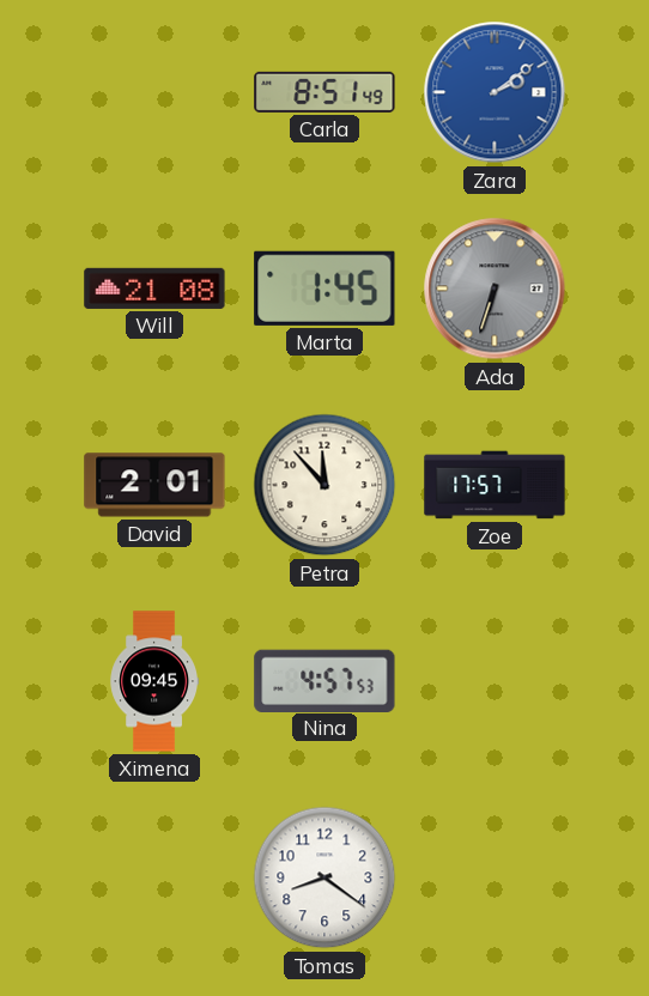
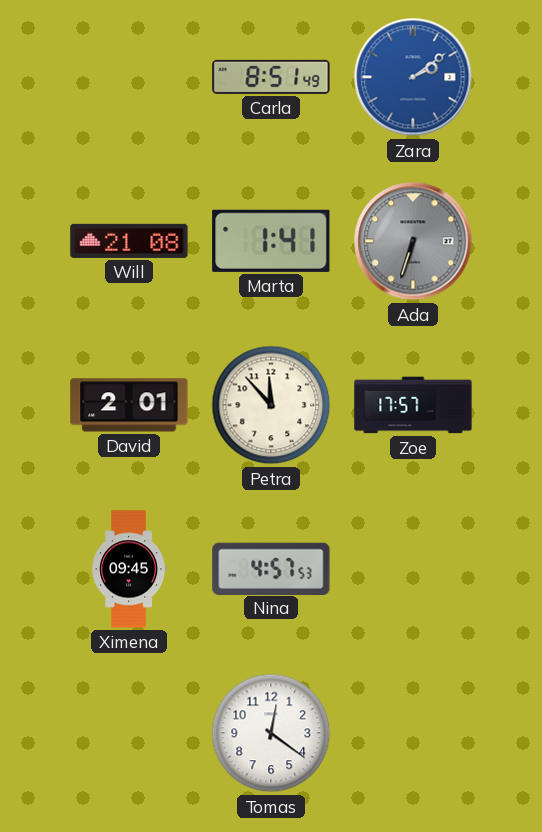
Marta: 1:45 -> 1:41 (271, 241)
Tomas: 8:21 -> 12:21 (271, 733)
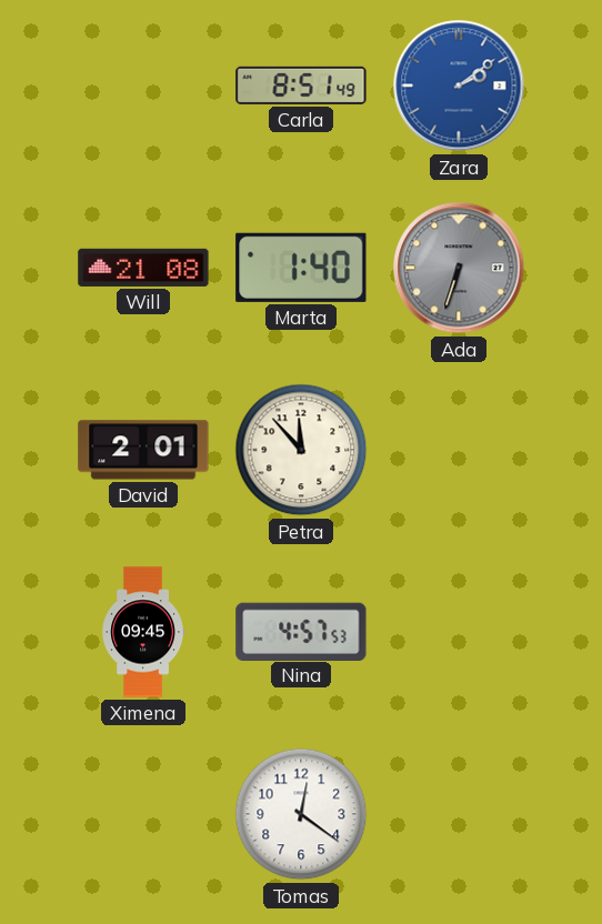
Marta: 1:41 -> 1:40 (301, 268)
Zoe: 17:57 -> none (413, 405)
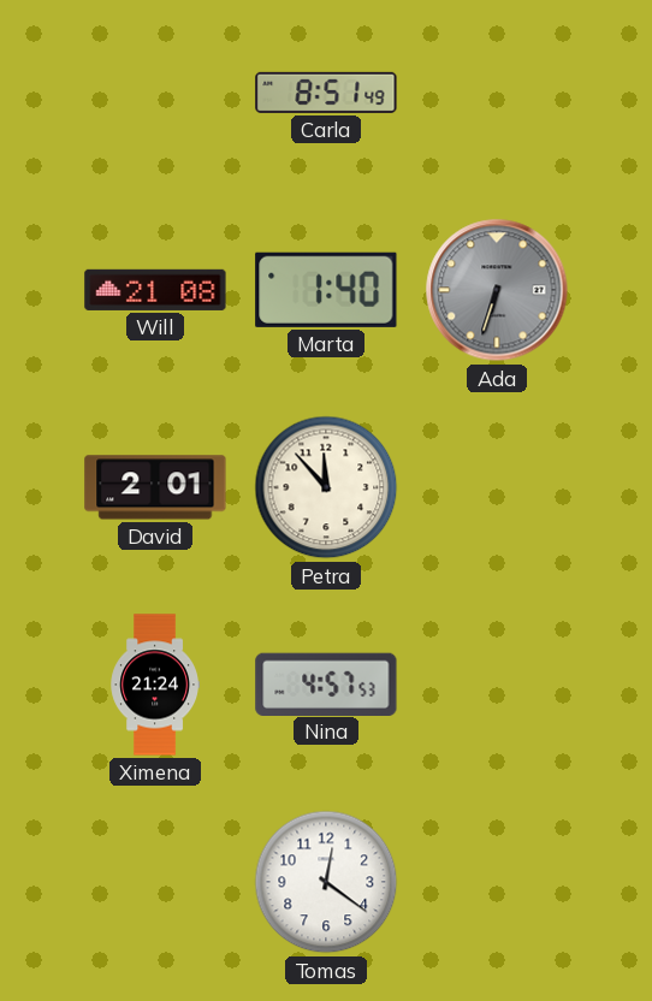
Zara: 2:09 -> none (459, 86)
Ximena: 09:45 -> 21:24 (154, 685)
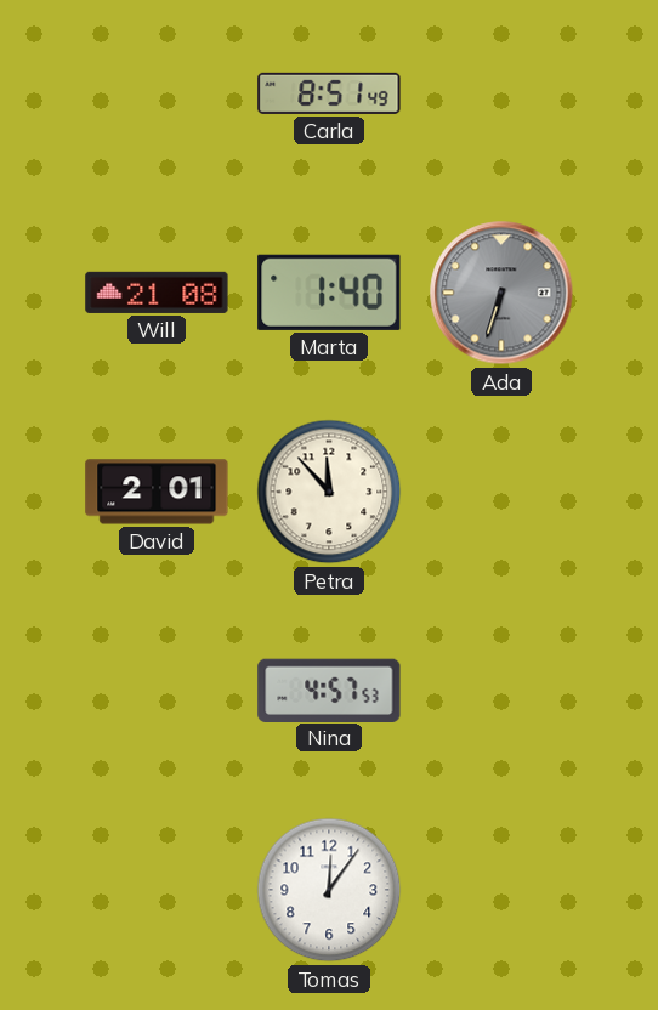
Ximena: 21:24 -> none (154, 685)
Tomas: 12:21 -> 12:06 (329, 890)
